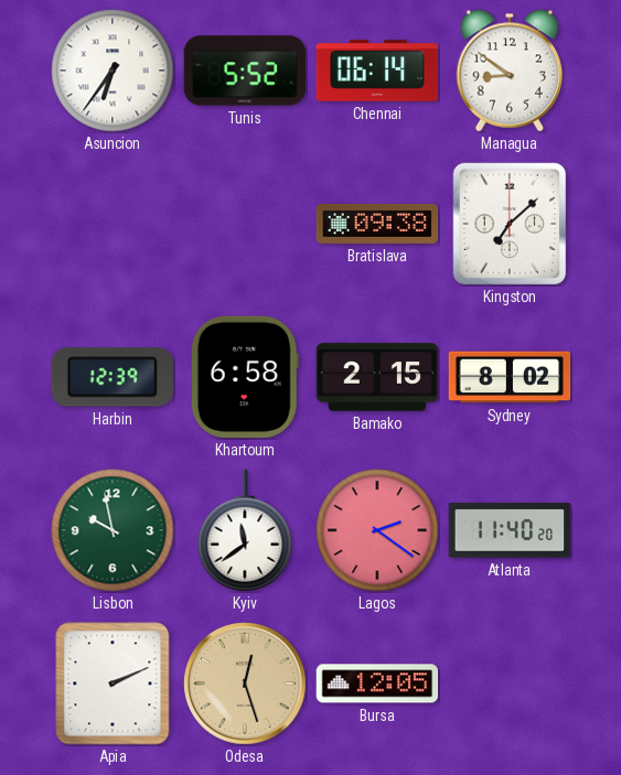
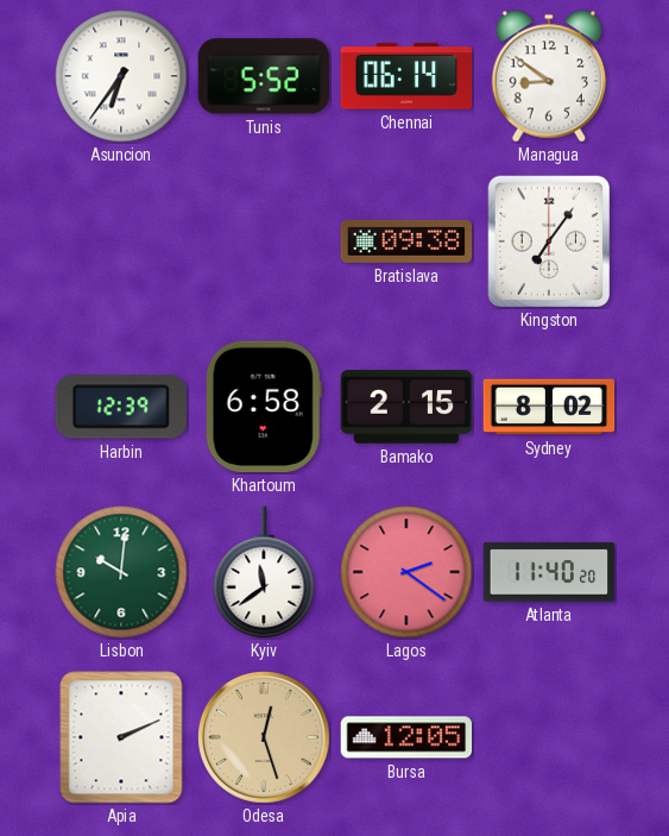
Kingston: 7:08 -> 7:06 (549, 241)
Lisbon: 9:58 -> 10:01 (121, 572)
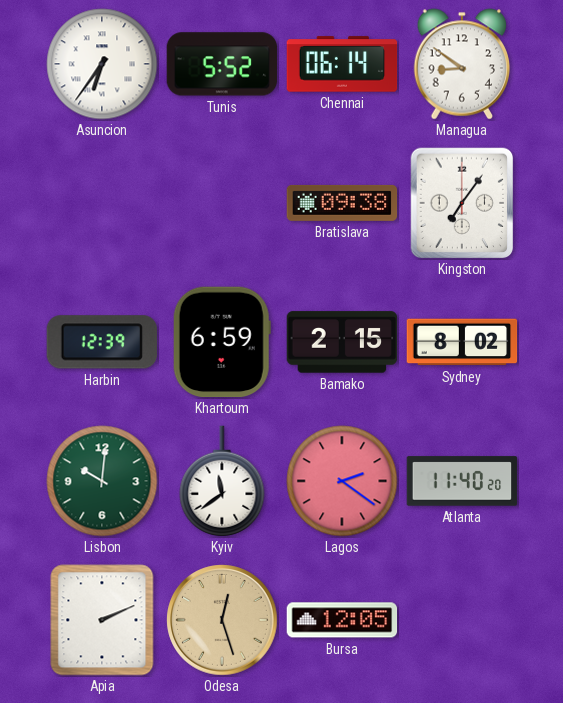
Khartoum: 6:58 -> 6:59 (222, 342)
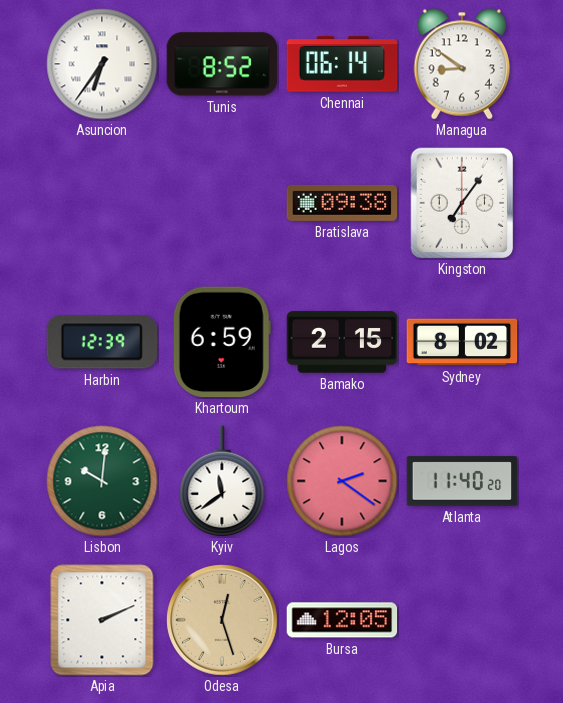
Tunis: 5:52 -> 8:52 (222, 64)
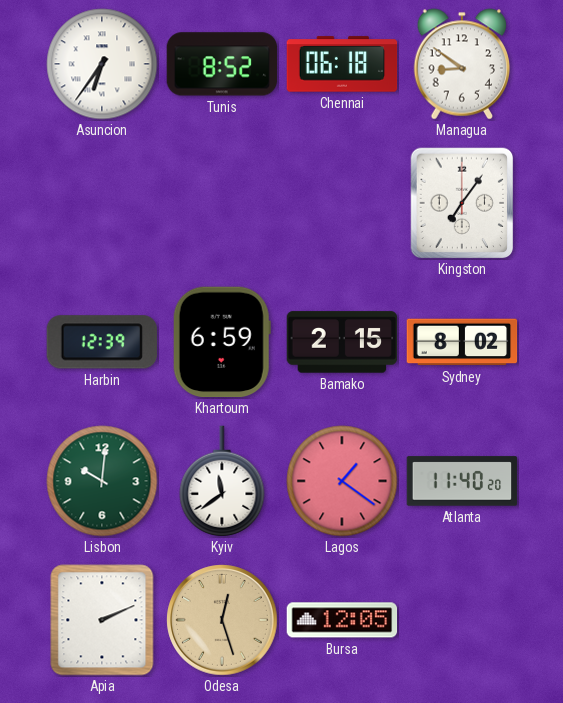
Chennai: 06:14 -> 06:18 (342, 64)
Bratislava: 09:38 -> none (342, 203)
Lagos: 2:21 -> 1:21 (342, 481)
